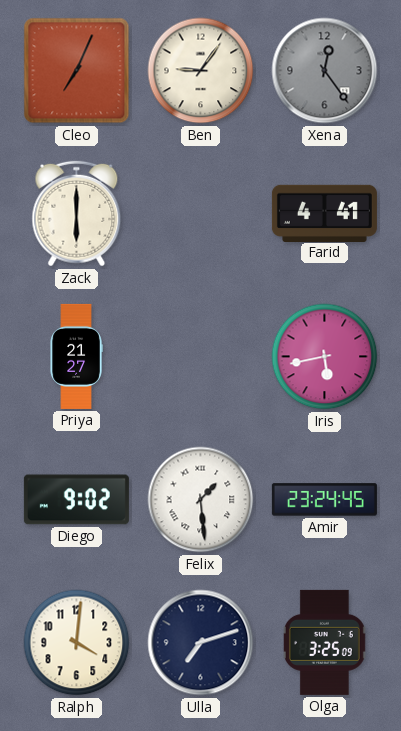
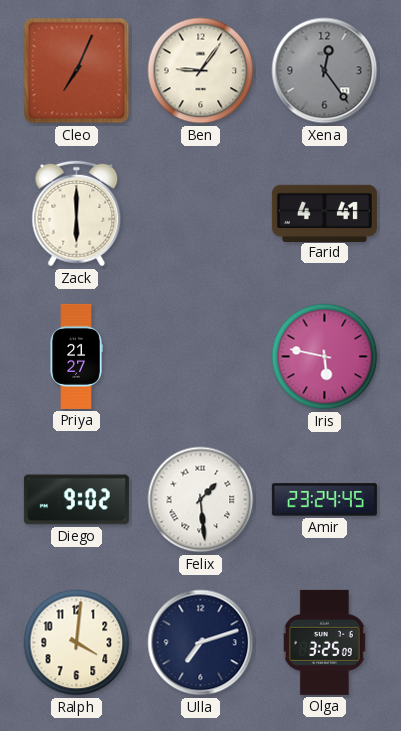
Iris: 5:43 -> 5:47 (325, 357)
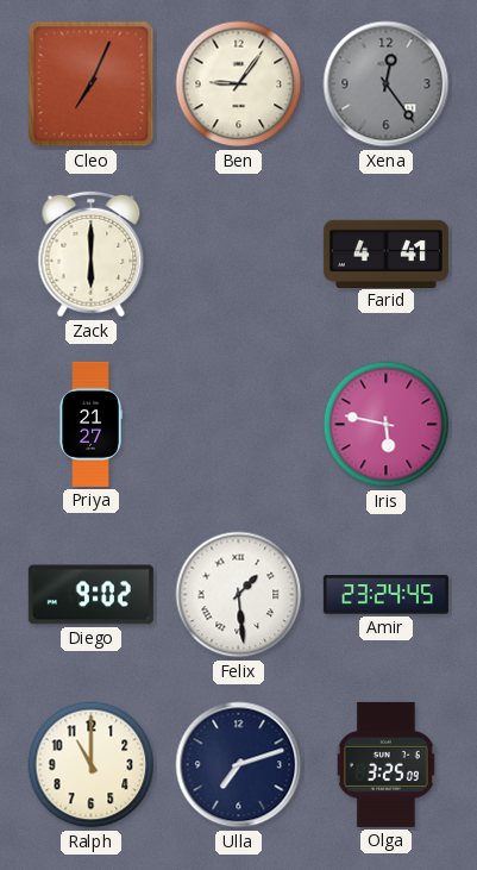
Ralph: 4:01 -> 11:00 (92, 765)
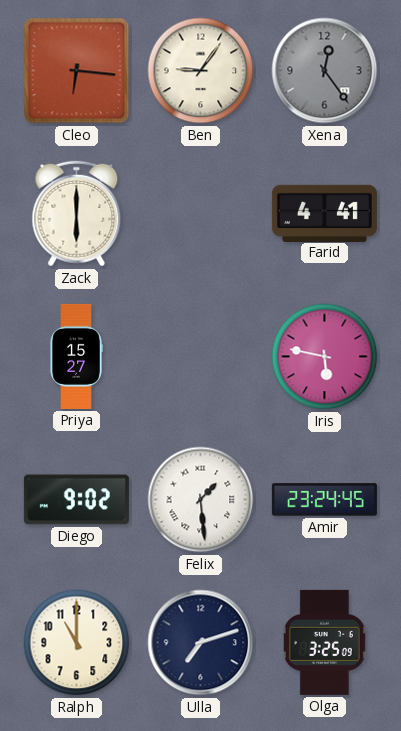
Cleo: 7:04 -> 6:16 (77, 71)
Priya: 21:27 -> 15:27 (76, 356)
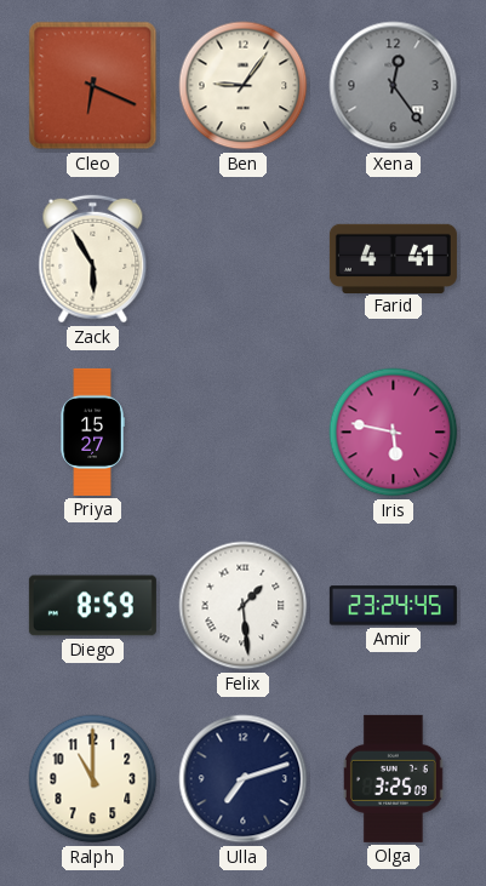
Cleo: 6:16 -> 6:19 (93, 86)
Zack: 6:00 -> 5:55 (93, 259)
Diego: 9:02 -> 8:59 (92, 606)
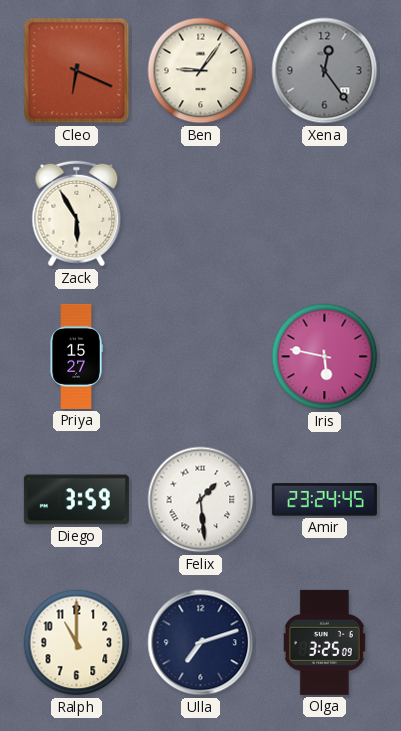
Farid: 4:41 -> none (393, 258)
Diego: 8:59 -> 3:59 (76, 500)
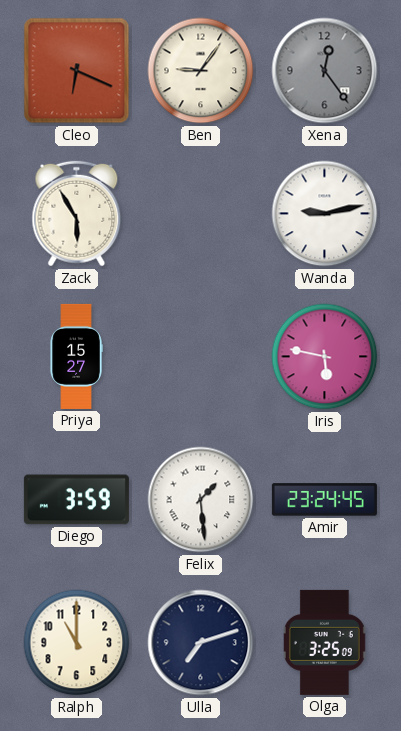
Wanda: none -> 9:13 (325, 214)
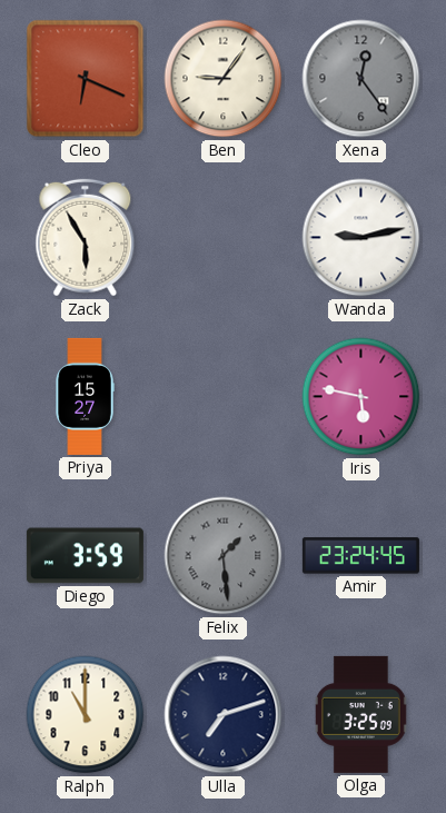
Felix dial: white -> grey (224, 556)
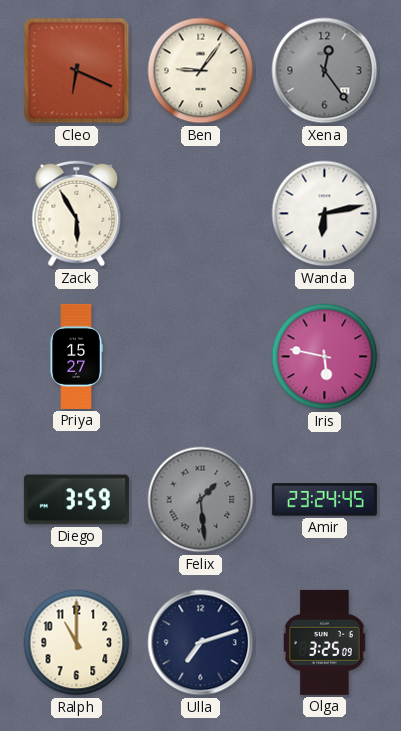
Wanda: 9:13 -> 6:13 (325, 214)
